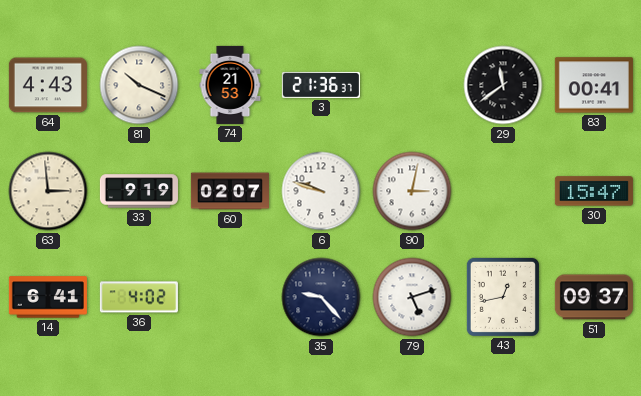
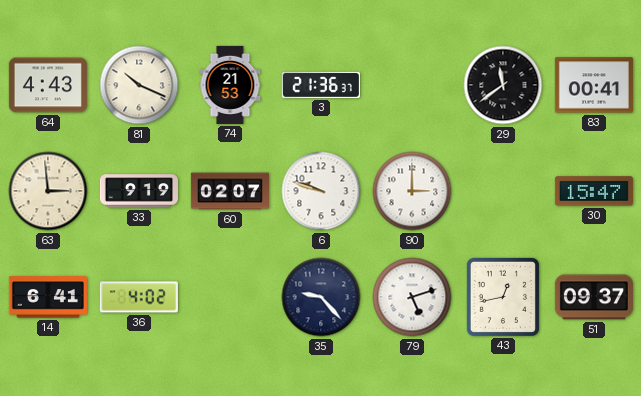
90: 3:02 -> 3:00 (412, 191)
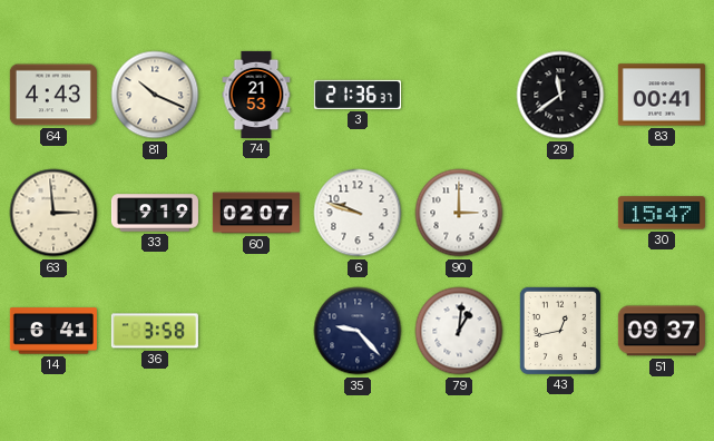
36: 4:02 -> 3:58 (155, 331)
79: 5:12 -> 1:01 (459, 331)
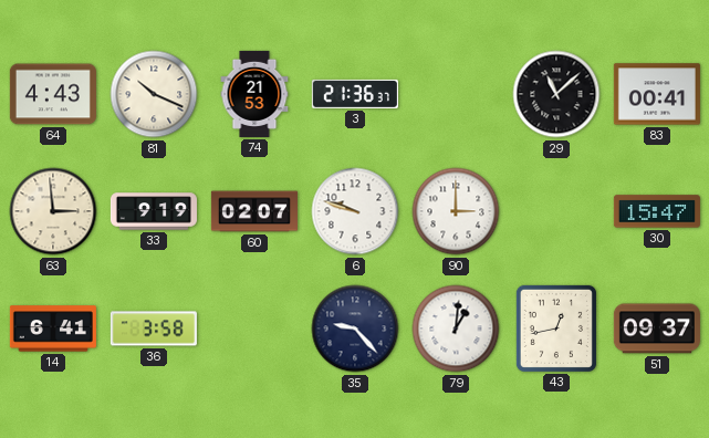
29: 11:39 -> 11:08 (556, 94)
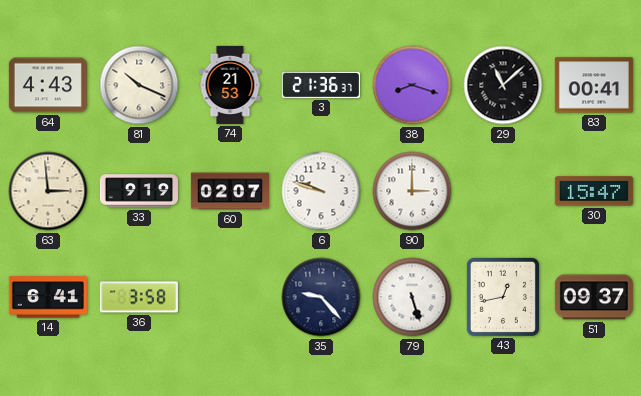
38: none -> 8:18 (412, 85)
79: 1:01 -> 5:27 (412, 297)
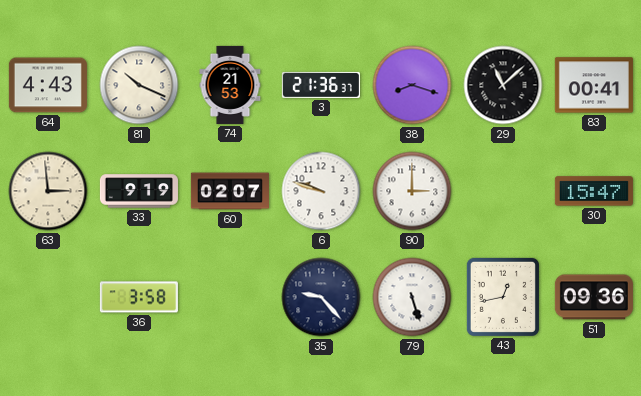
14: 6:41 -> none (48, 297)
51: 09:37 -> 09:36 (594, 297)
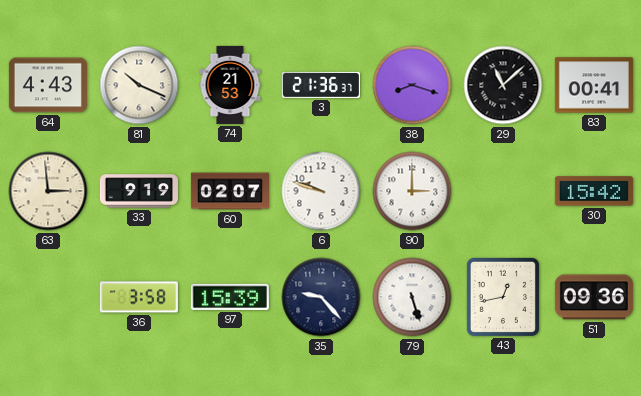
30: 15:47 -> 15:42 (594, 191)
97: none -> 15:39 (230, 297)
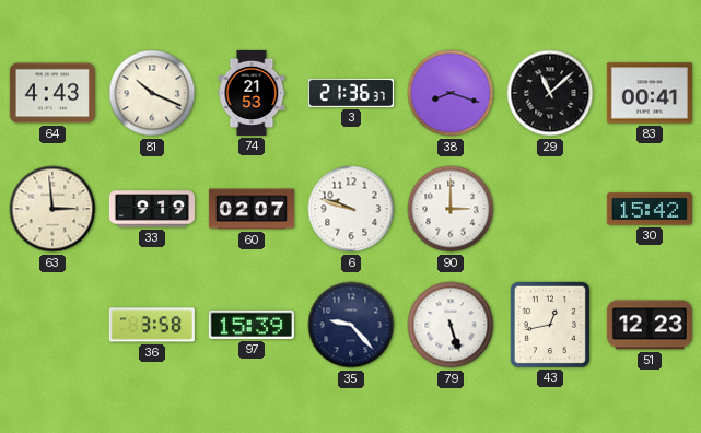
51: 09:36 -> 12:23 (650, 325)
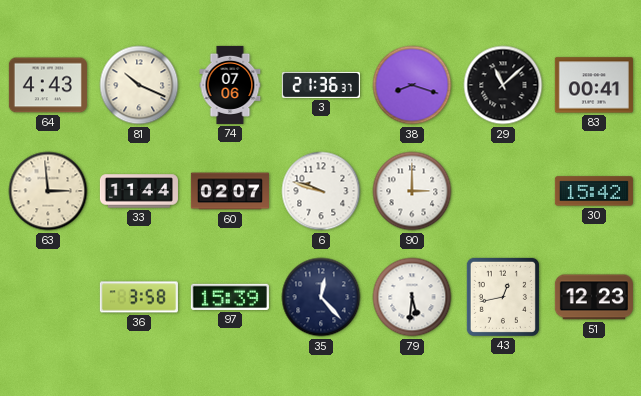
74: 21:53 -> 07:06 (230, 85)
33: 9:19 -> 11:44 (139, 191)
35: 9:23 -> 12:23 (321, 297)
79: 5:27 -> 5:31 (412, 297)
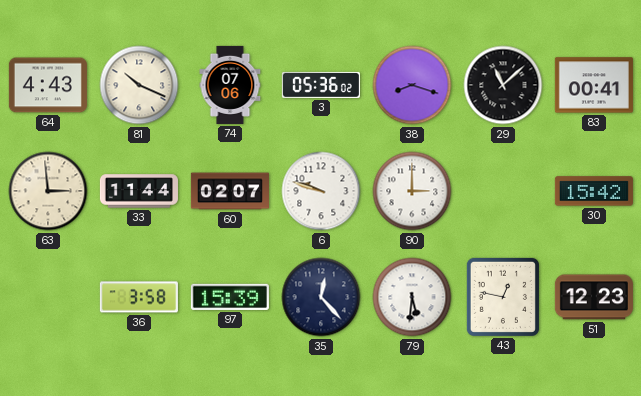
3: 21:36 -> 05:36 (321, 85)
43: 12:43 -> 12:47 (503, 297)
